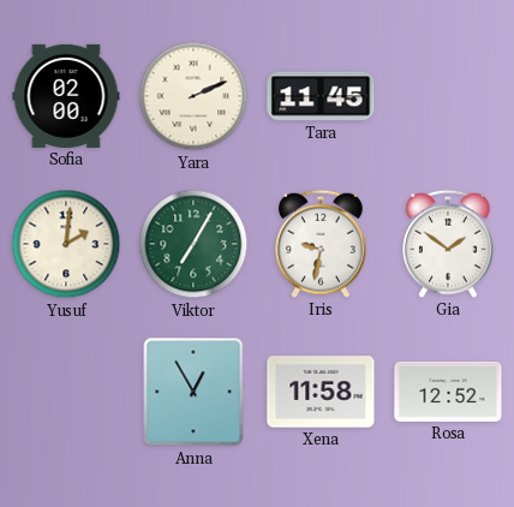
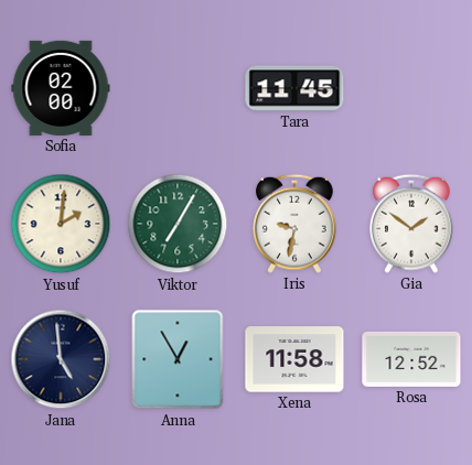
Yara: 2:11 -> none (193, 96)
Jana: none -> 4:59 (61, 359)
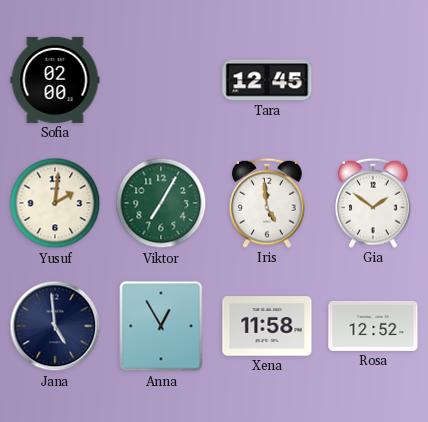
Tara: 11:45 -> 12:45 (267, 80)
Iris: 9:32 -> 4:59 (267, 203)
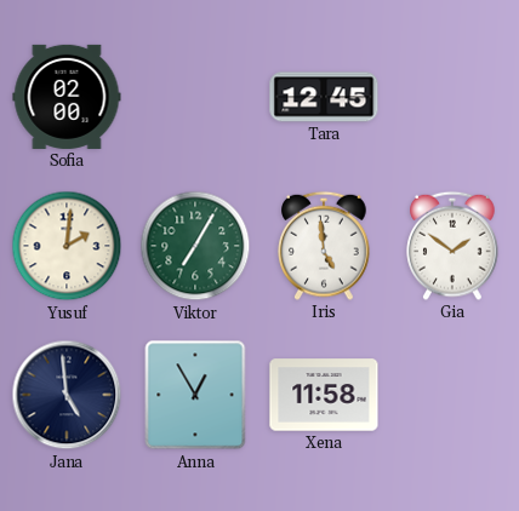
Rosa: 12:52 -> none (373, 326)
